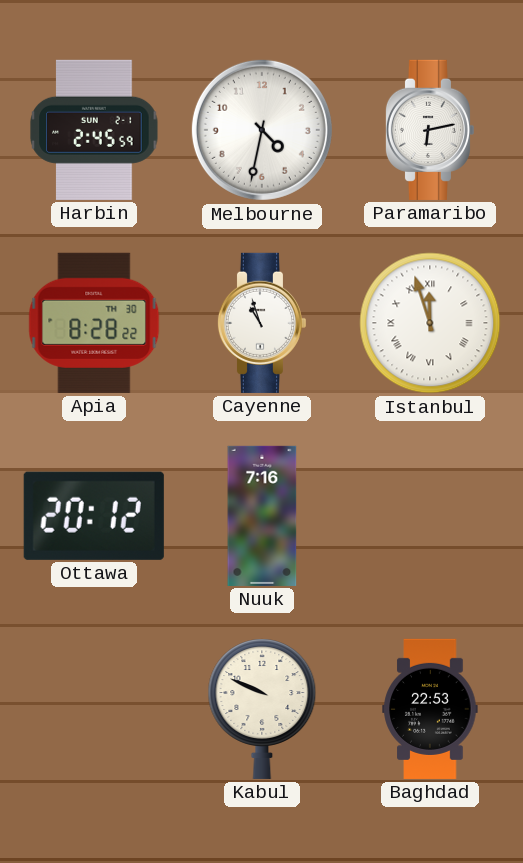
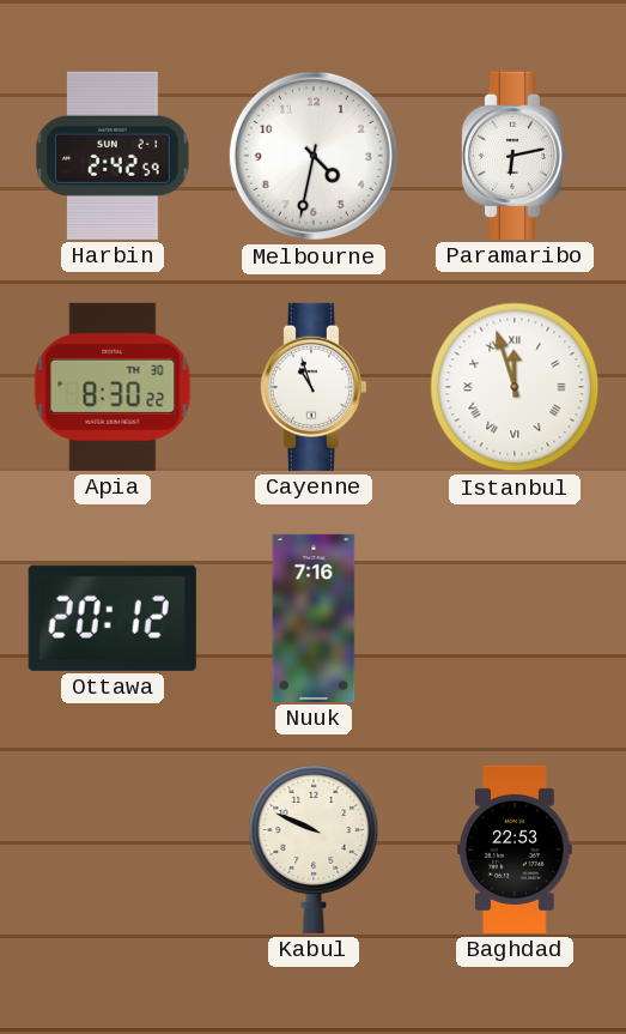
Harbin: 2:45 -> 2:42 (113, 156)
Apia: 8:28 -> 8:30 (113, 387)
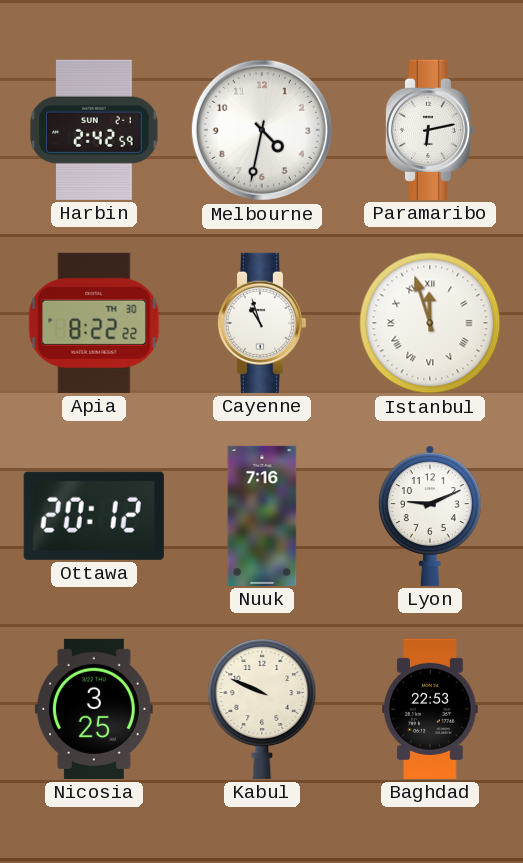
Apia: 8:30 -> 8:22 (94, 323)
Lyon: none -> 9:11 (430, 516)
Nicosia: none -> 3:25 (94, 709)
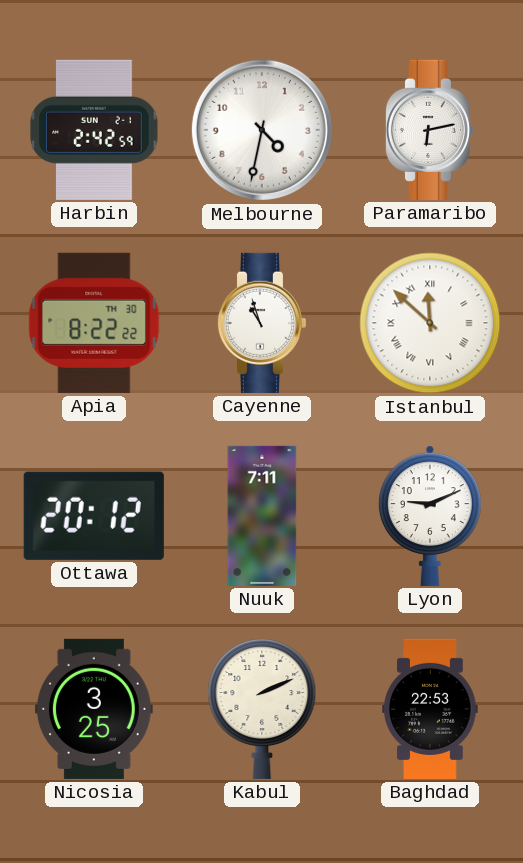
Istanbul: 11:57 -> 11:52 (430, 323)
Nuuk: 7:16 -> 7:11 (262, 516)
Kabul: 9:49 -> 2:11 (262, 709)
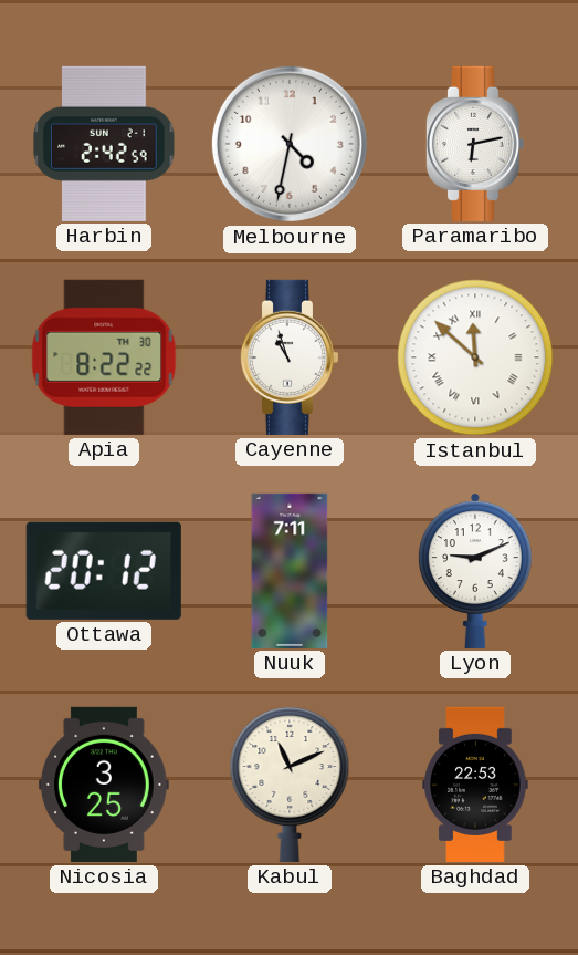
Kabul: 2:11 -> 11:11 (290, 785)
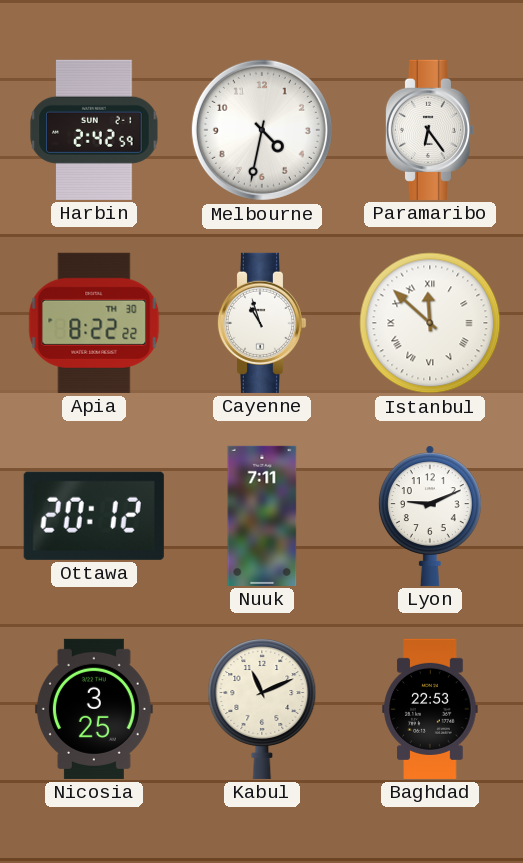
Paramaribo: 6:13 -> 6:24 (429, 130)
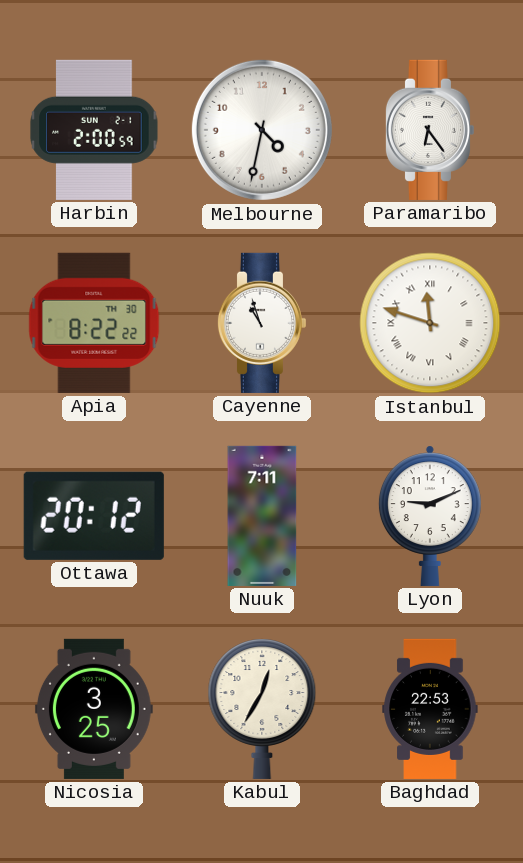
Harbin: 2:42 -> 2:00 (94, 130)
Istanbul: 11:52 -> 11:48 (430, 323)
Kabul: 11:11 -> 12:35 (262, 709)
